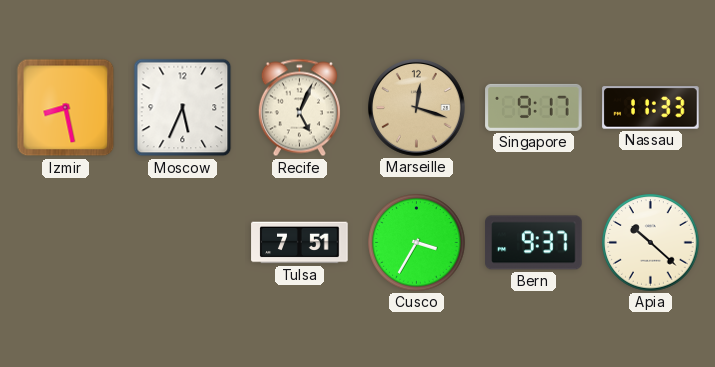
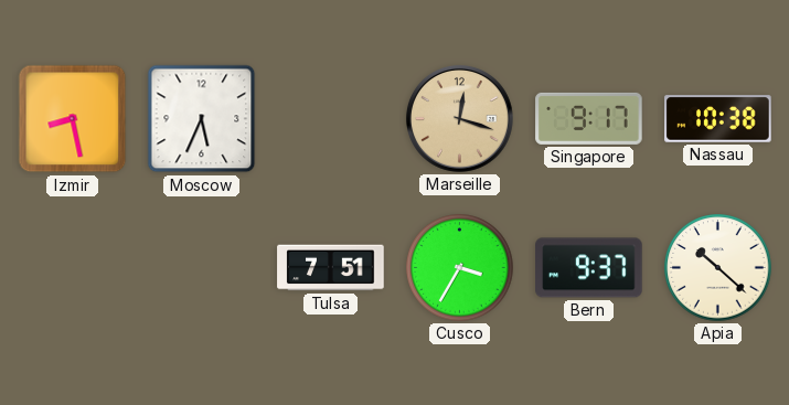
Recife: 5:04 -> none (299, 108)
Nassau: 11:33 -> 10:38 (718, 119)
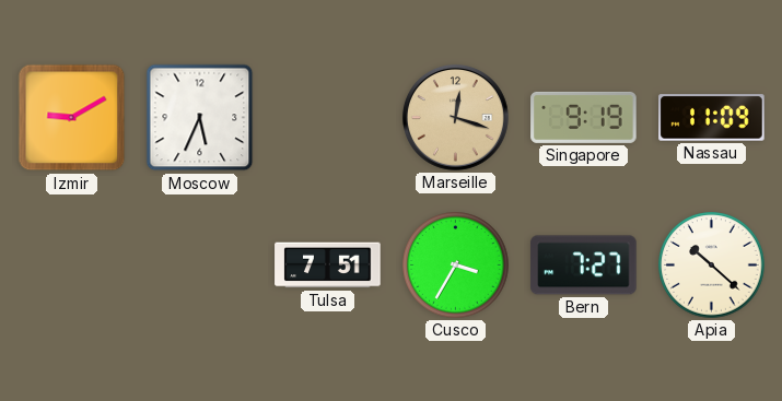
Izmir: 8:28 -> 9:10 (72, 118)
Singapore: 9:17 -> 9:19 (584, 117)
Nassau: 10:38 -> 11:09 (712, 118)
Bern: 9:37 -> 7:27 (584, 266)
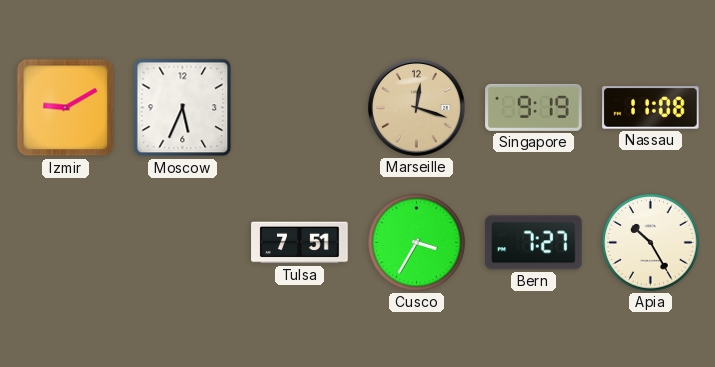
Nassau: 11:09 -> 11:08 (651, 108)
Apia: 10:22 -> 10:25 (651, 243)
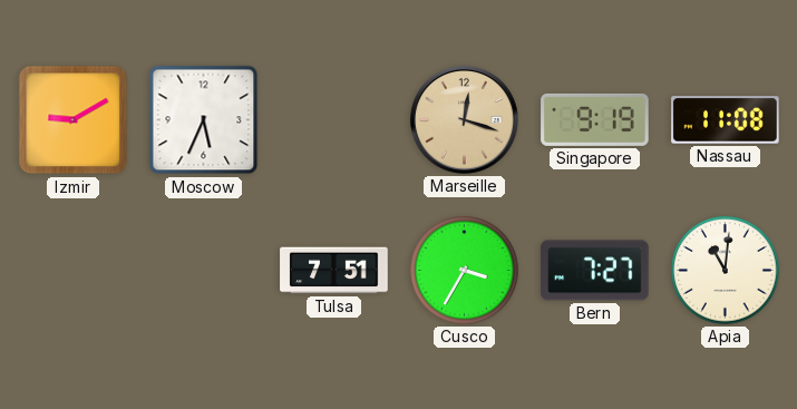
Apia: 10:25 -> 11:01 (726, 271)
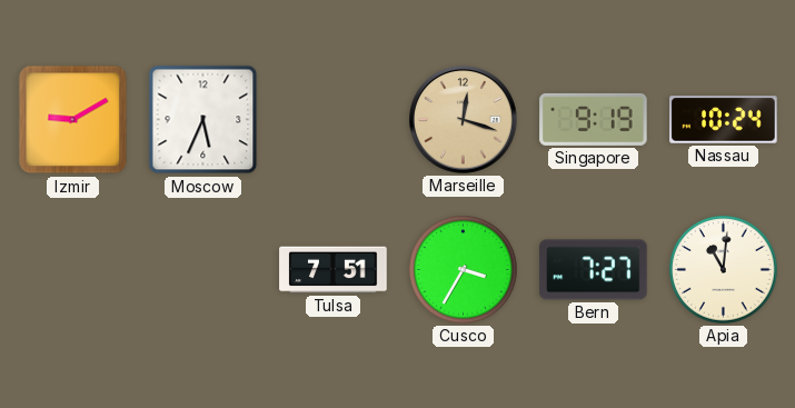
Nassau: 11:08 -> 10:24 (724, 120)
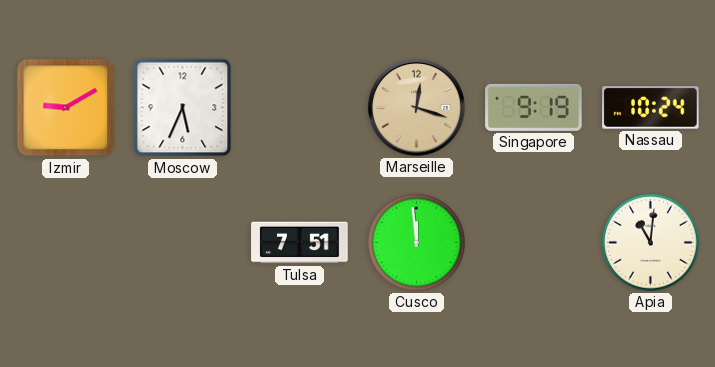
Cusco: 3:35 -> 11:59 (417, 243)
Bern: 7:27 -> none (594, 270)
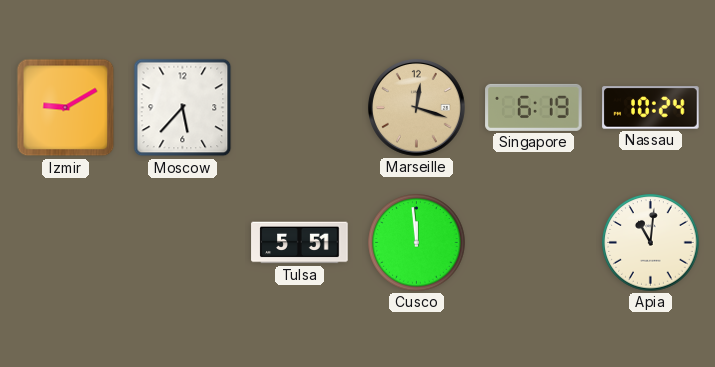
Moscow: 5:34 -> 5:37 (183, 108)
Singapore: 9:19 -> 6:19 (534, 107)
Tulsa: 7:51 -> 5:51 (300, 243)
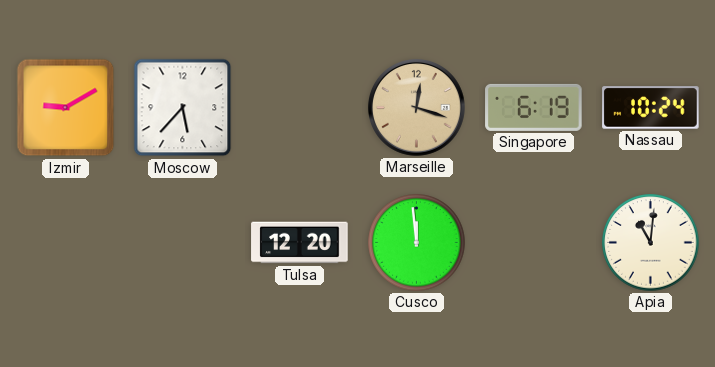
Tulsa: 5:51 -> 12:20 (300, 243)
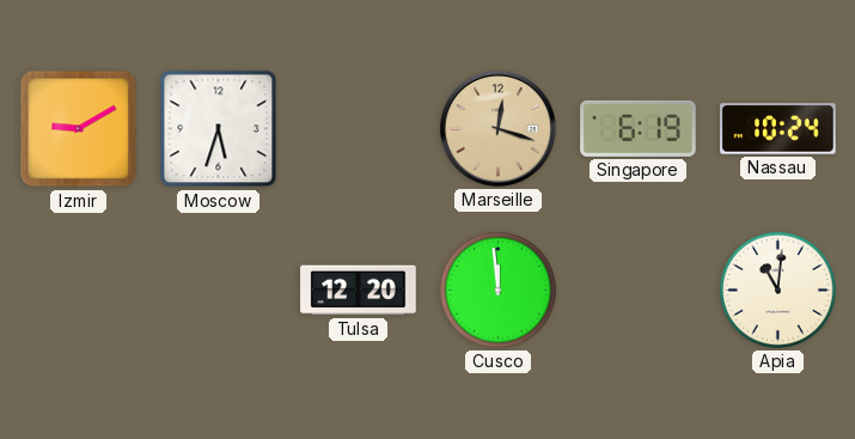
Moscow: 5:37 -> 5:33 (219, 129)
